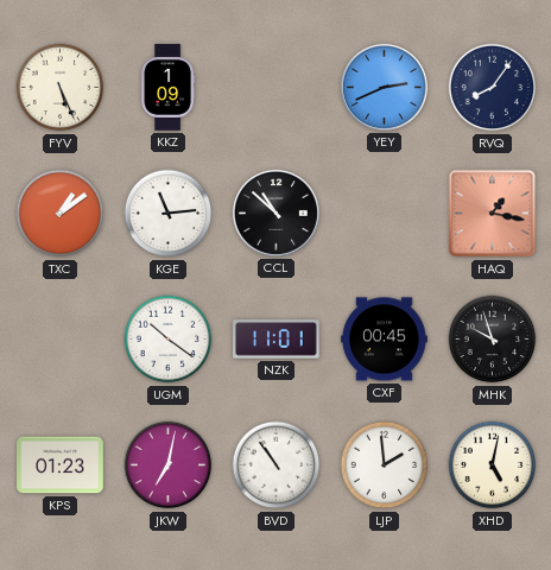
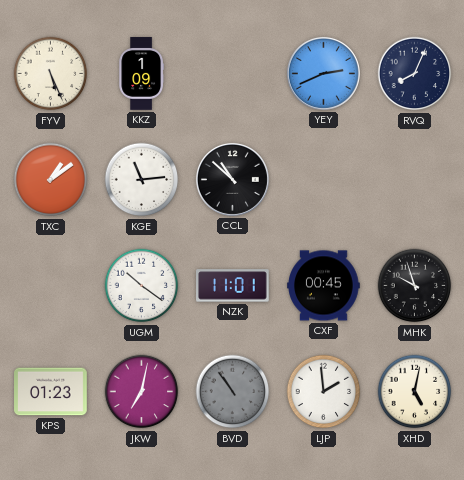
RVQ: 8:06 -> 8:04 (415, 74)
HAQ: 1:17 -> none (493, 214)
BVD dial: white -> grey (233, 392)
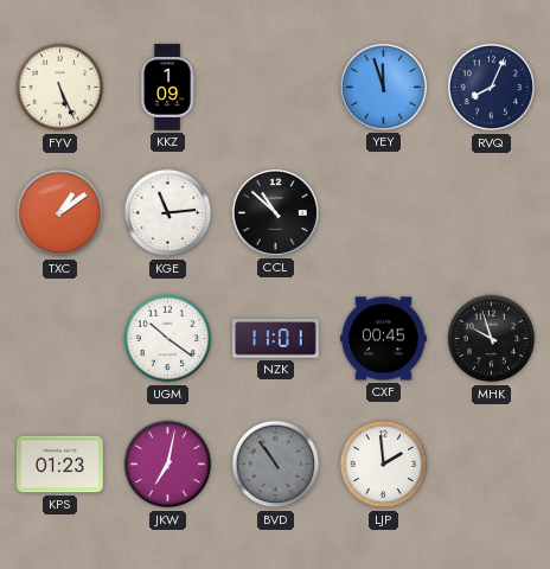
YEY: 2:41 -> 11:57 (383, 87)
XHD: 5:02 -> none (415, 392)
